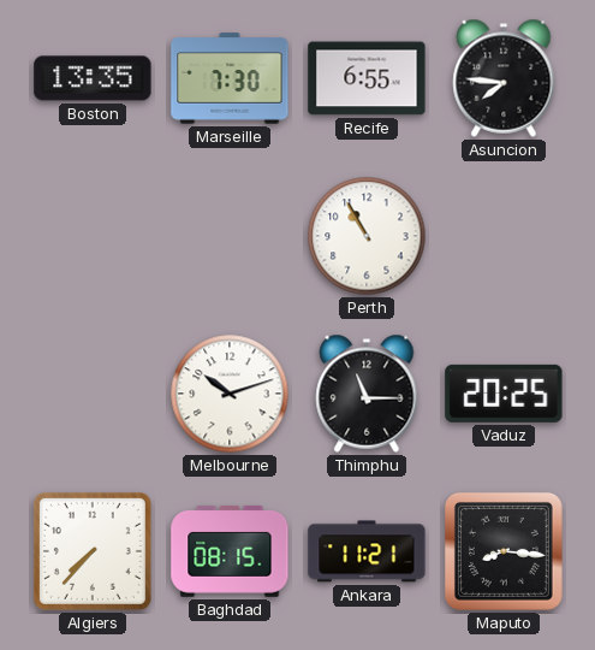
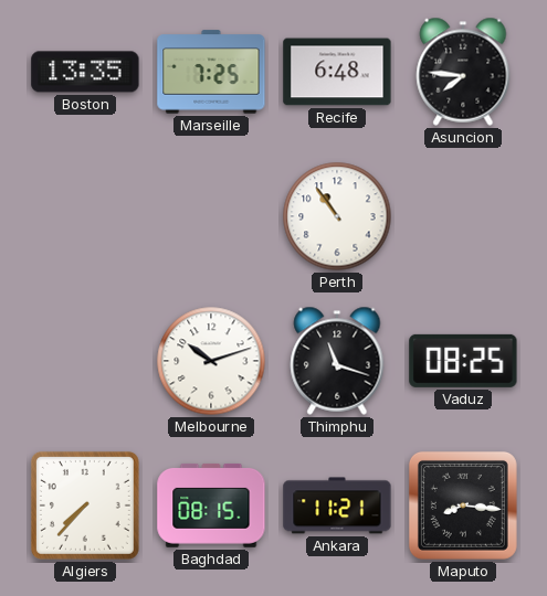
Marseille: 7:30 -> 7:25 (211, 72)
Recife: 6:55 -> 6:48 (337, 72)
Perth: 10:55 -> 10:54 (337, 216)
Thimphu: 11:15 -> 11:18 (337, 361)
Vaduz: 20:25 -> 08:25 (463, 361)
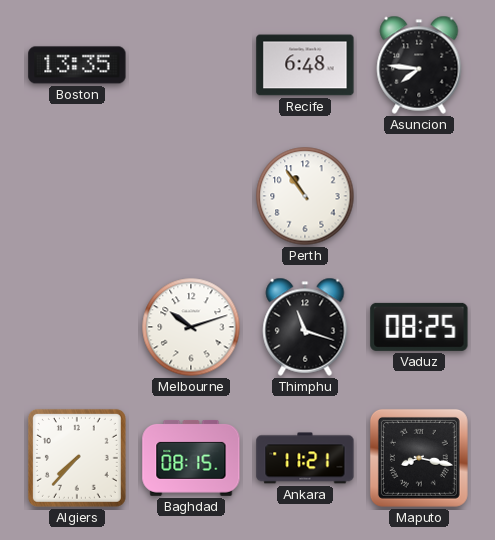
Marseille: 7:25 -> none (211, 72)
Maputo: 8:16 -> 8:17 (419, 458)
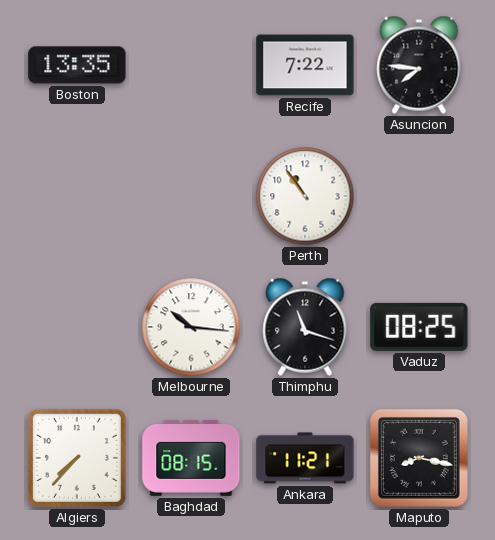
Recife: 6:48 -> 7:22 (305, 65)
Melbourne: 10:12 -> 10:16 (191, 327)
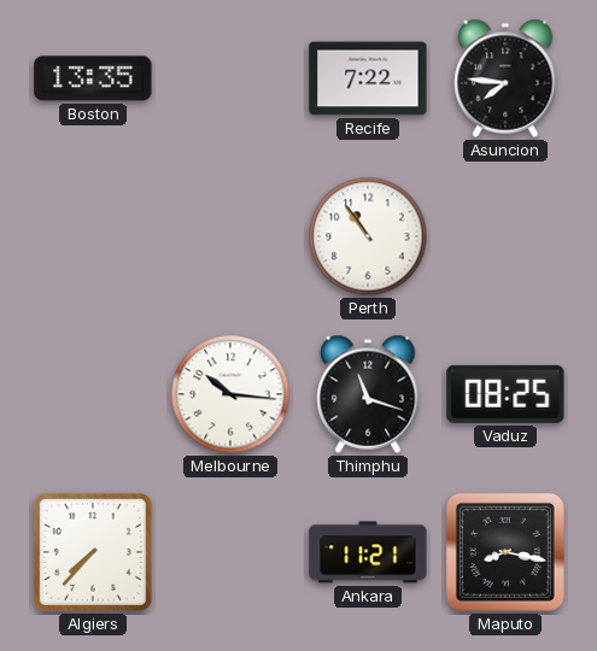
Baghdad: 08:15 -> none (191, 458)
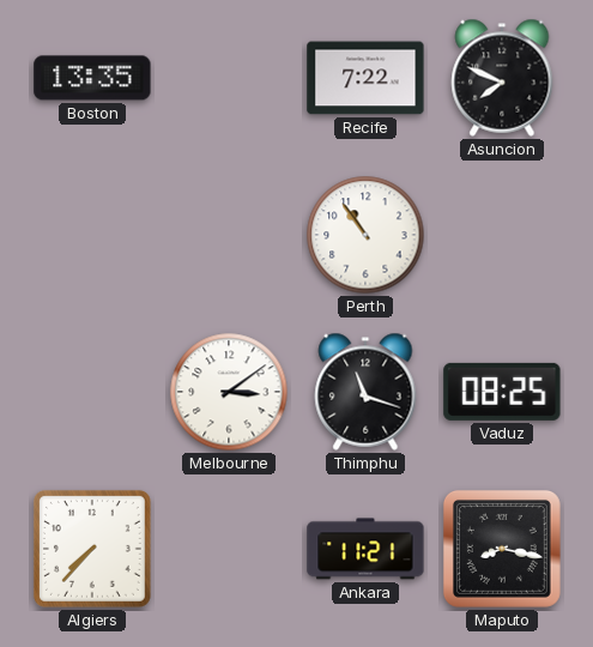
Asuncion: 7:46 -> 7:49 (502, 78)
Melbourne: 10:16 -> 3:09 (229, 392)
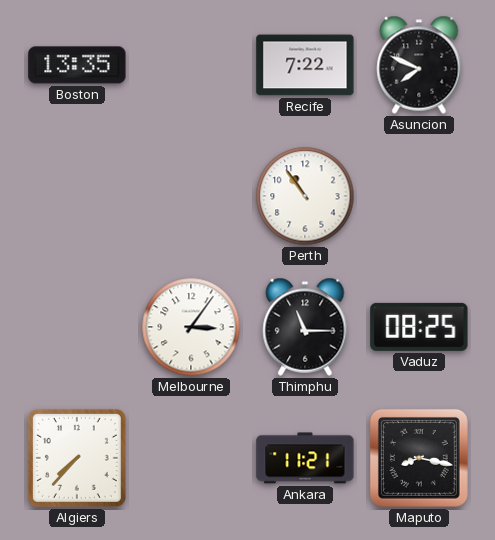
Melbourne: 3:09 -> 3:06 (191, 327)
Thimphu: 11:18 -> 11:15 (305, 327)
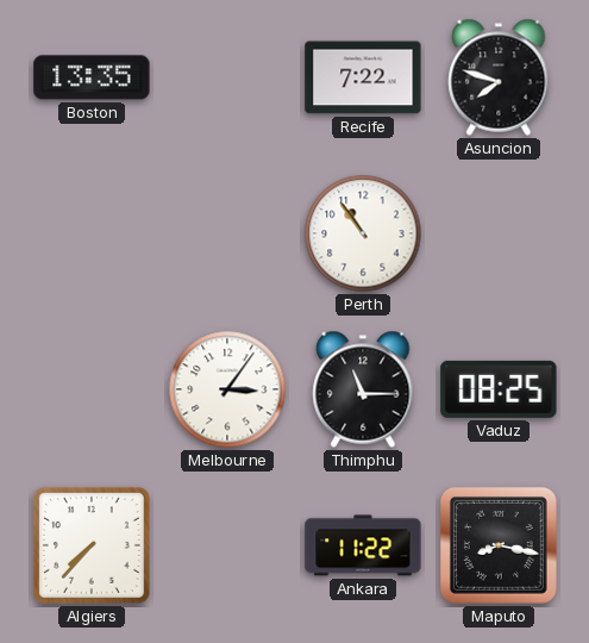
Asuncion: 7:49 -> 7:48 (499, 77)
Ankara: 11:21 -> 11:22 (363, 545)
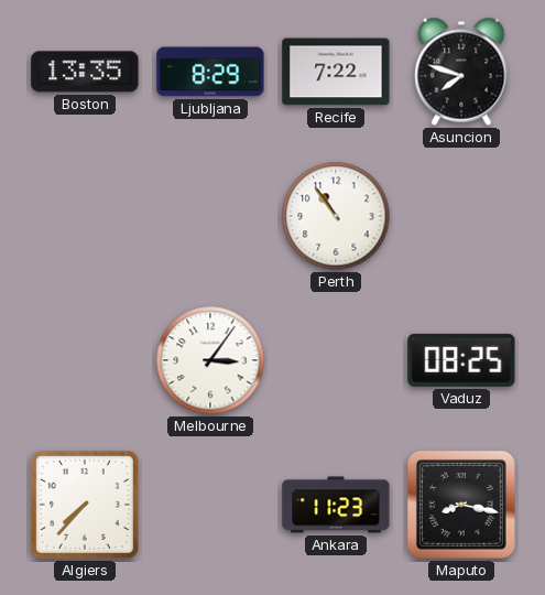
Ljubljana: none -> 8:29 (210, 72)
Thimphu: 11:15 -> none (363, 389)
Ankara: 11:22 -> 11:23 (336, 505)
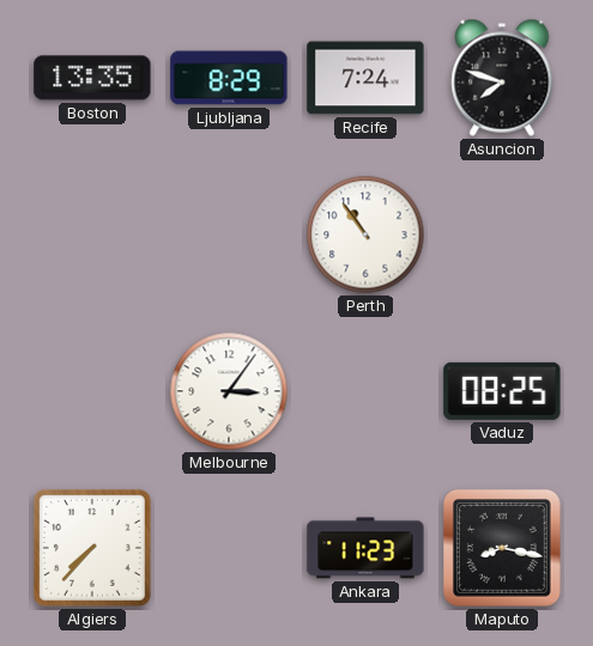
Recife: 7:22 -> 7:24 (365, 78)
